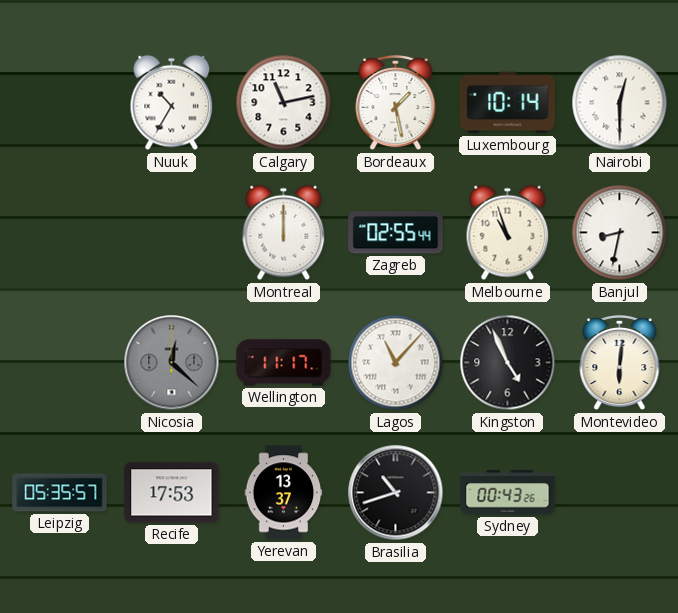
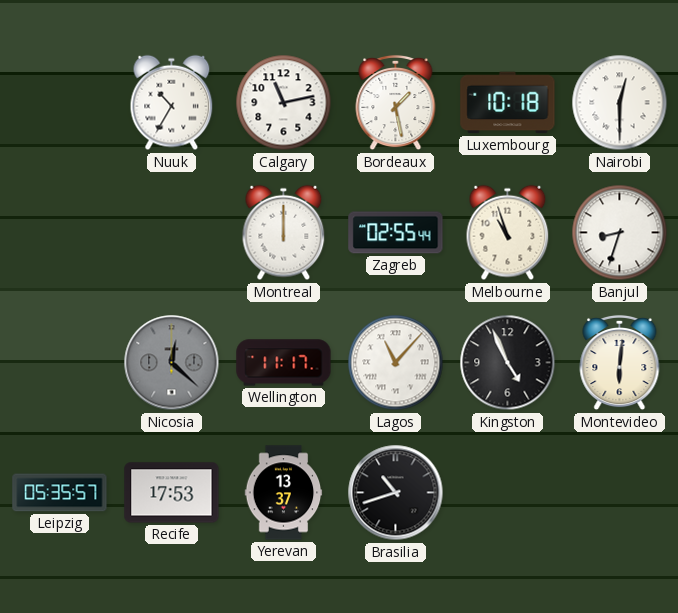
Luxembourg: 10:14 -> 10:18 (508, 103)
Banjul: 8:32 -> 8:33 (620, 233)
Sydney: 00:43 -> none (508, 493)
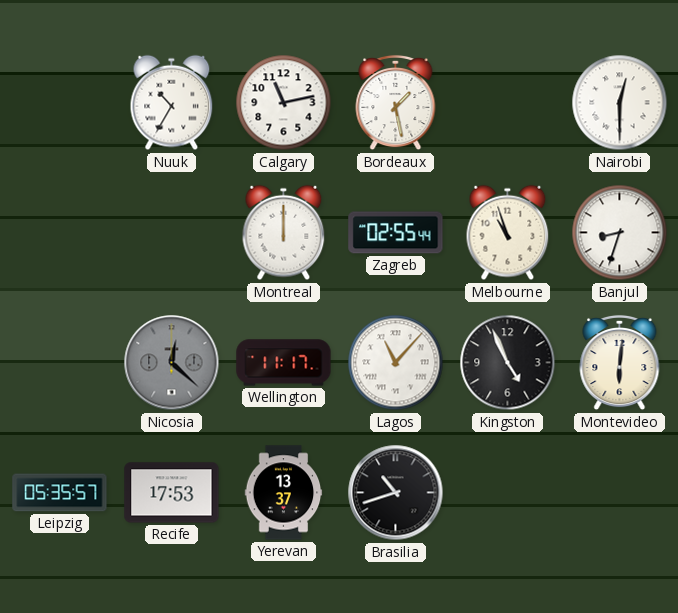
Luxembourg: 10:18 -> none (508, 103)
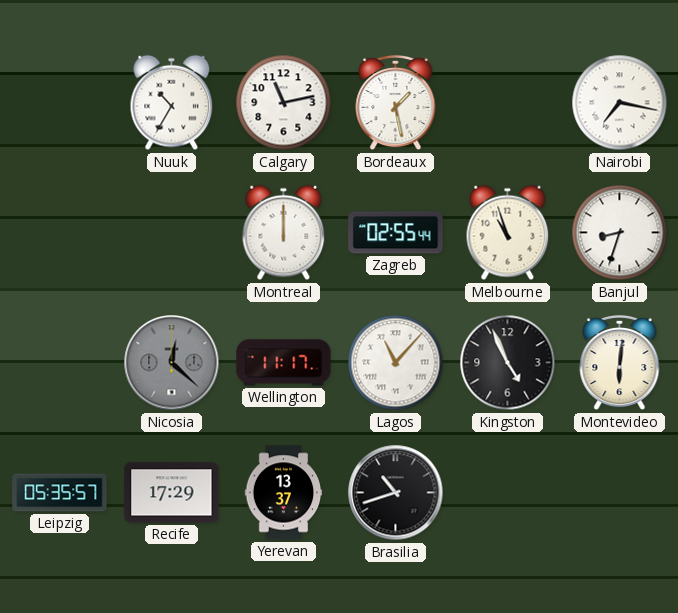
Nairobi: 12:30 -> 7:17 (620, 103)
Recife: 17:53 -> 17:29 (172, 493)
